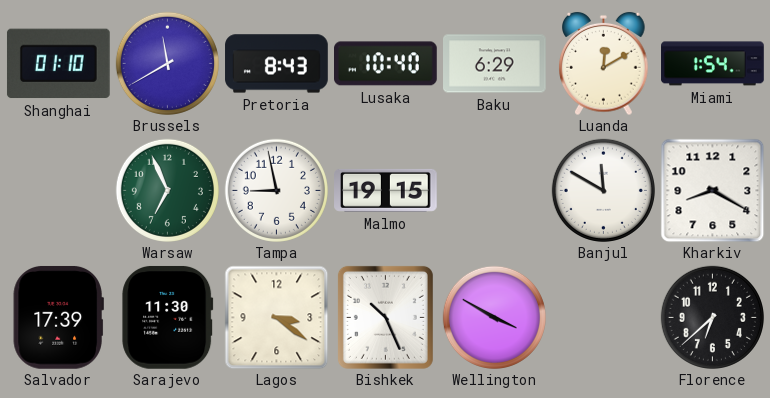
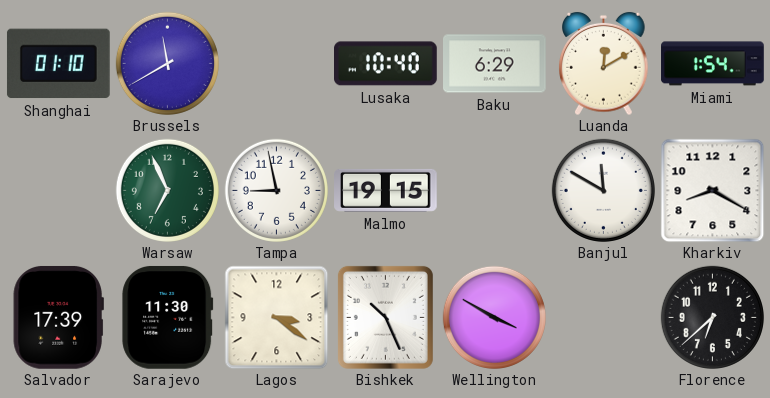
Pretoria: 8:43 -> none (277, 64)
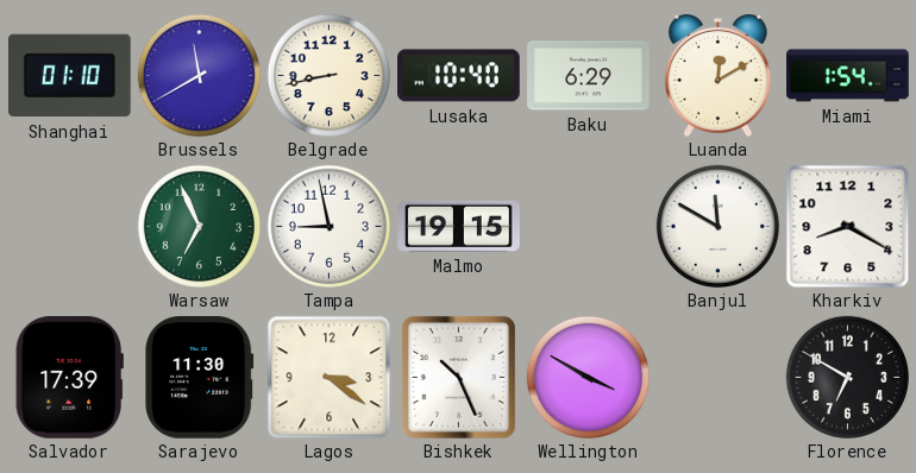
Belgrade: none -> 8:43 (328, 75)
Florence: 6:38 -> 6:50 (847, 377)
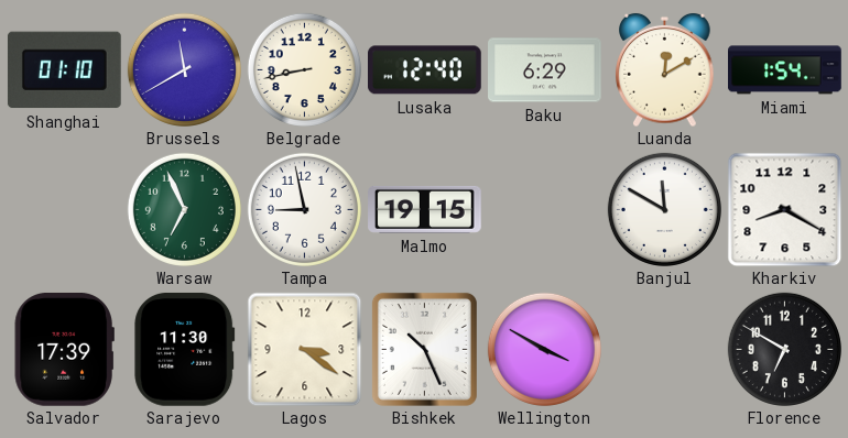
Lusaka: 10:40 -> 12:40 (425, 70)
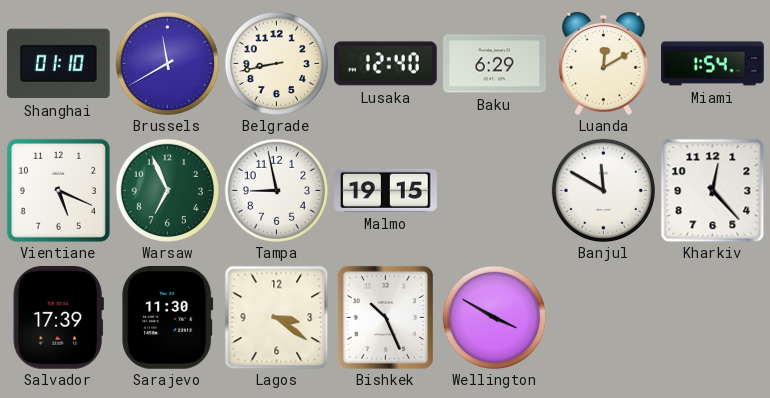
Vientiane: none -> 5:19 (58, 190)
Kharkiv: 8:20 -> 12:23 (712, 190)
Florence: 6:50 -> none (784, 349)
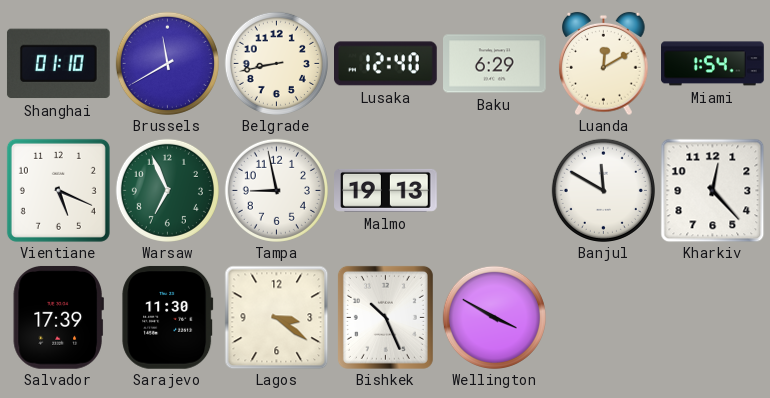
Malmo: 19:15 -> 19:13 (386, 190)
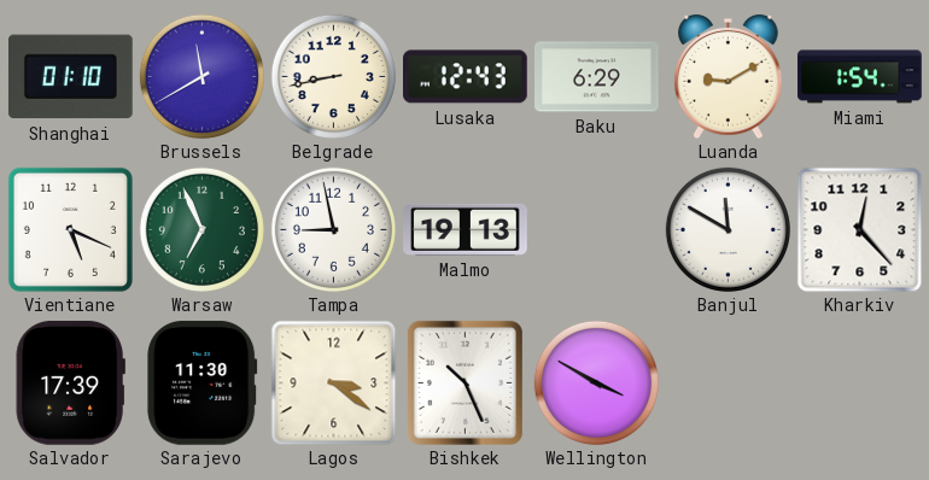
Lusaka: 12:40 -> 12:43 (466, 77)
Luanda: 12:10 -> 9:10 (729, 76)
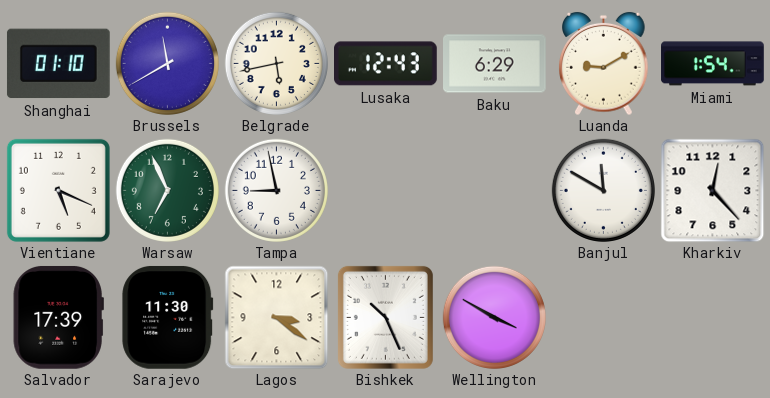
Belgrade: 8:43 -> 5:43 (276, 63)
Malmo: 19:13 -> none (466, 229)
